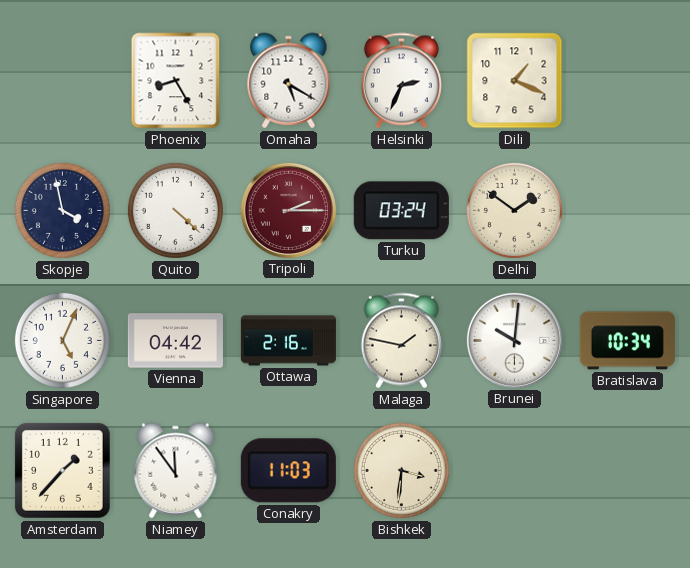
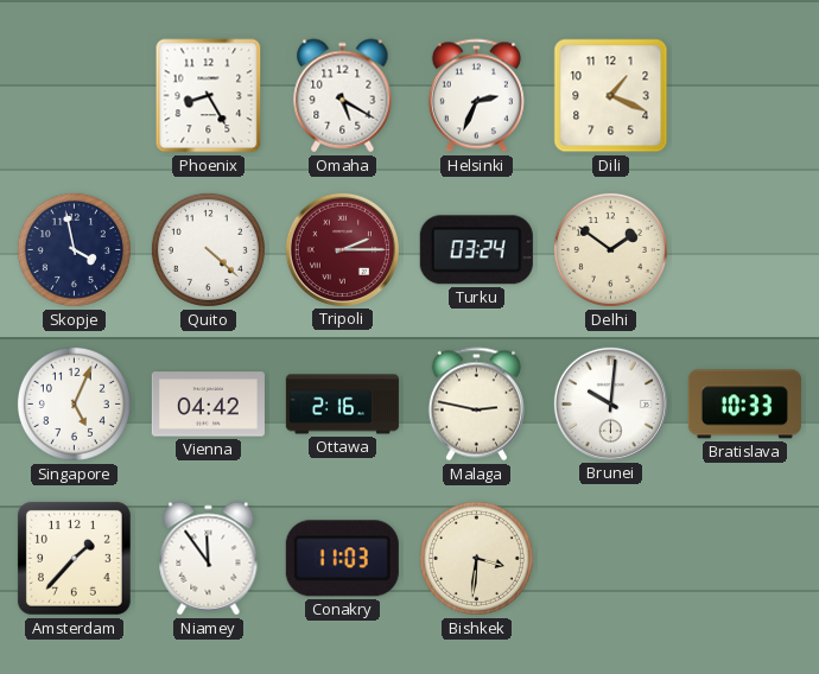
Malaga: 1:47 -> 2:47 (476, 405)
Bratislava: 10:34 -> 10:33 (744, 405)
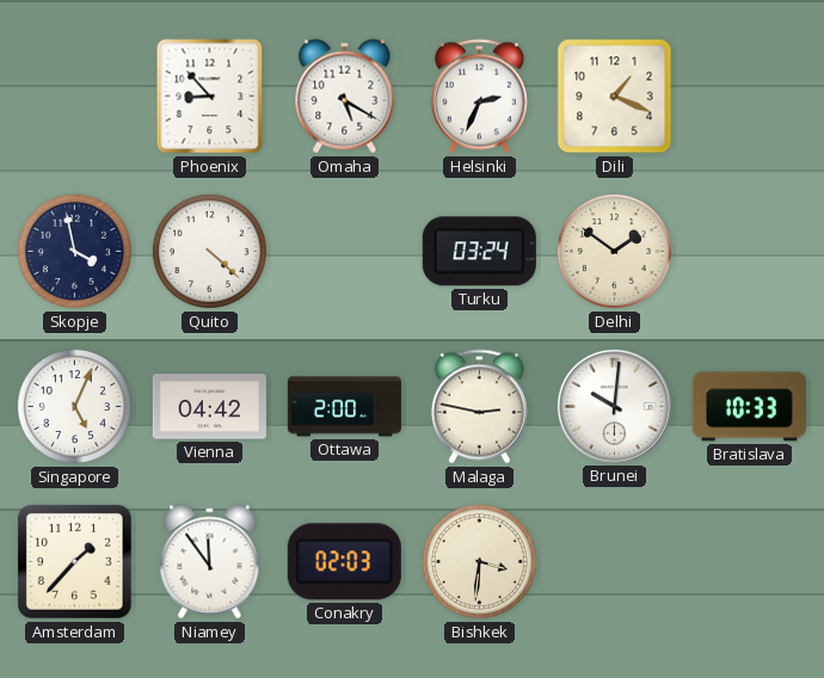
Phoenix: 8:25 -> 8:53 (210, 97)
Tripoli: 2:15 -> none (342, 249)
Ottawa: 2:16 -> 2:00 (344, 407)
Conakry: 11:03 -> 02:03 (344, 562)
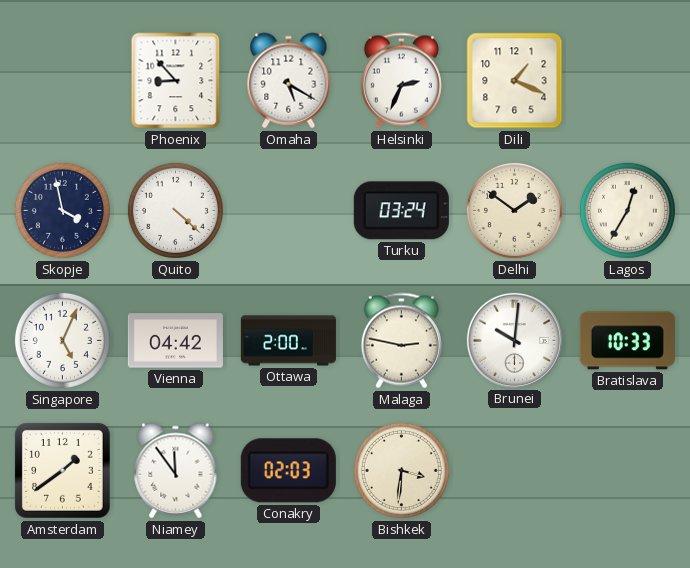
Lagos: none -> 12:35 (627, 210)
Amsterdam: 1:37 -> 1:39 (62, 470)
